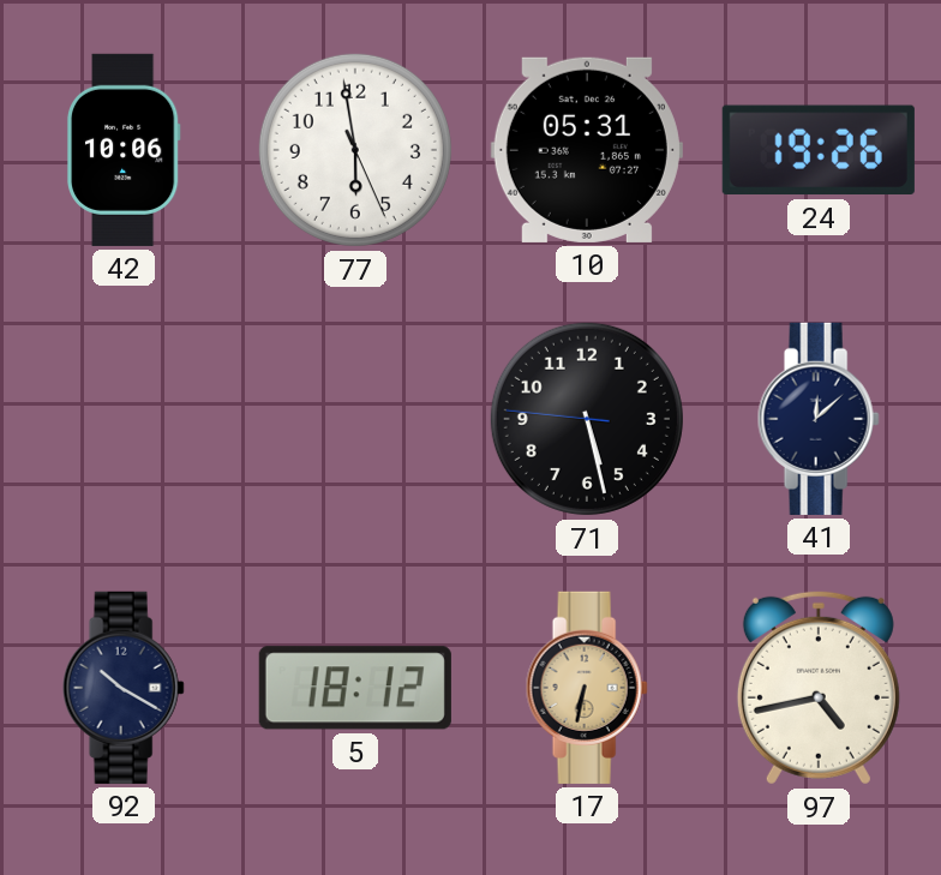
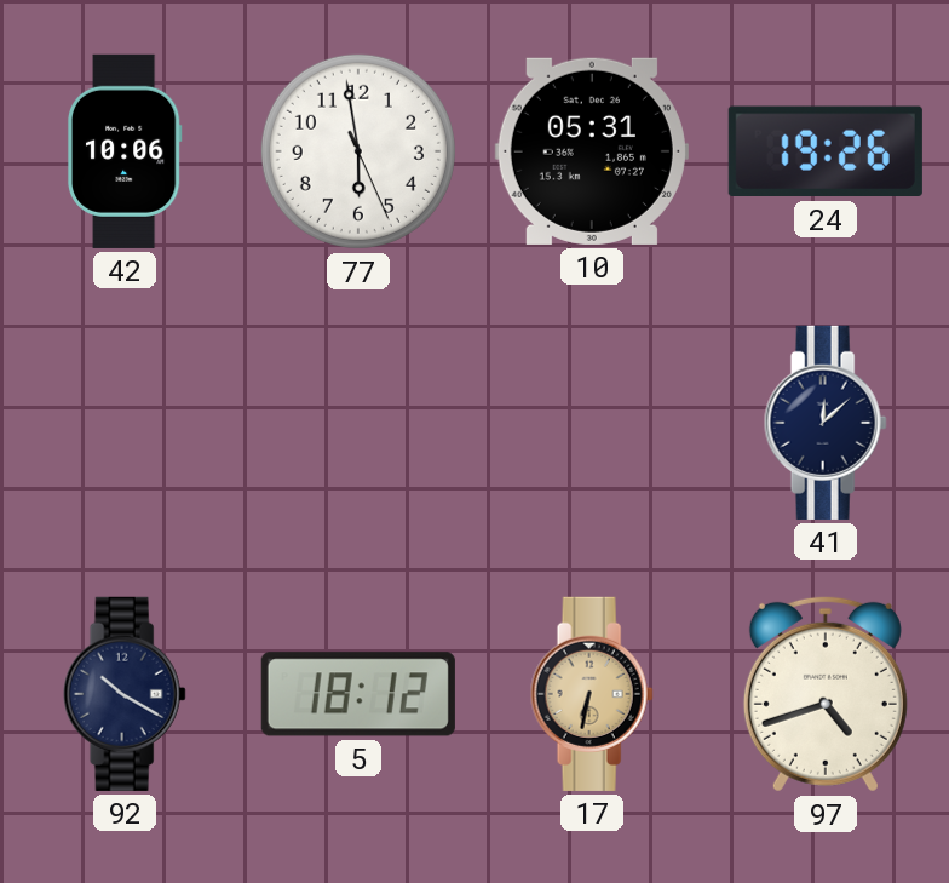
71: 5:27 -> none (587, 419)
97: 4:43 -> 4:42 (826, 694)
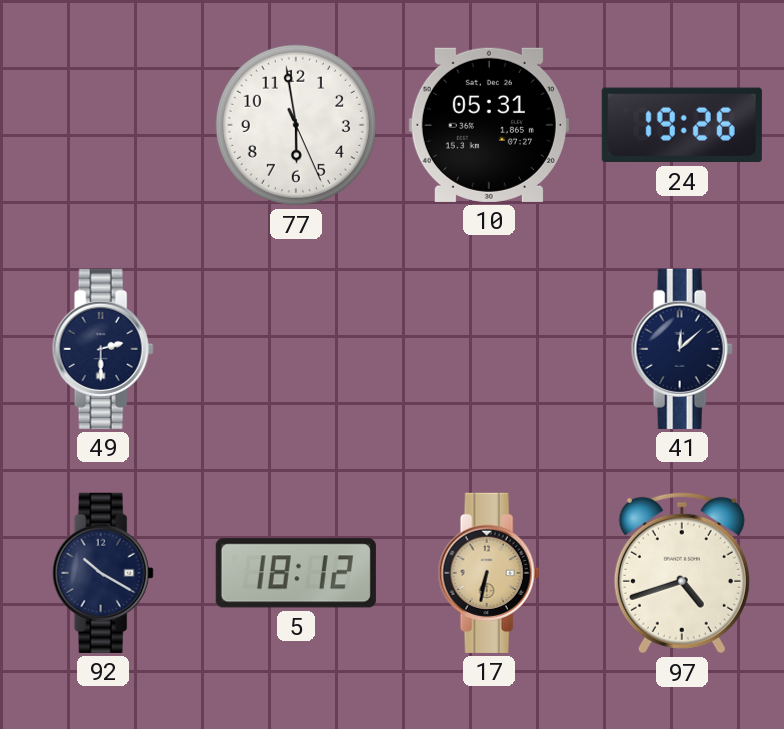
42: 10:06 -> none (125, 151)
49: none -> 2:30 (103, 349)
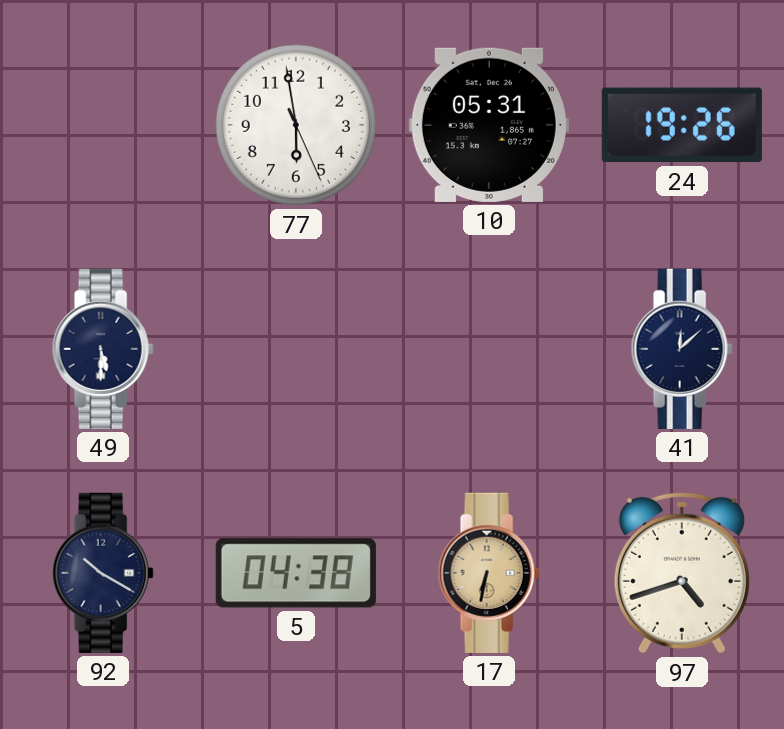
49: 2:30 -> 5:30 (103, 349)
5: 18:12 -> 04:38 (296, 573)
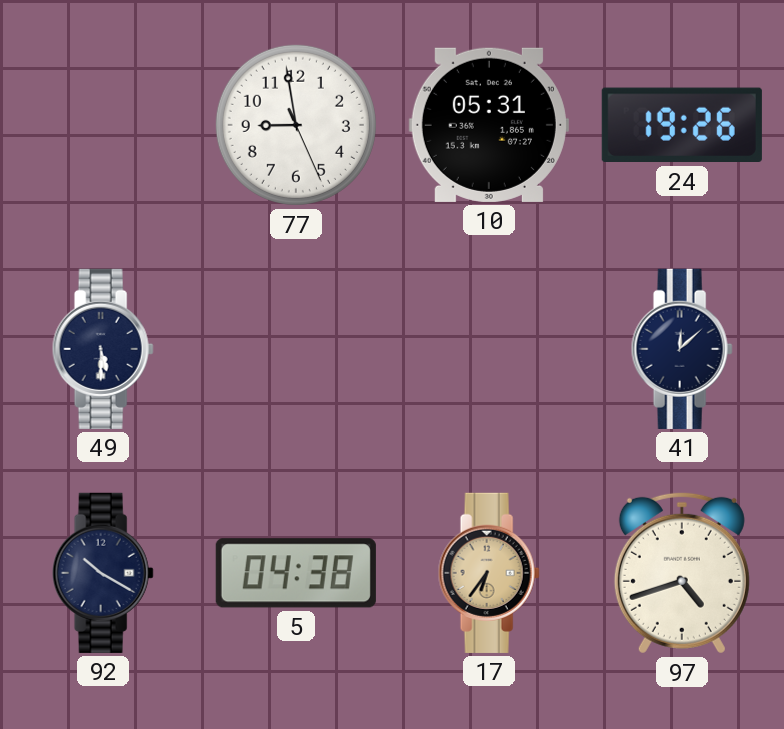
77: 5:58 -> 8:58 (296, 125)
17: 6:32 -> 6:36 (489, 573)
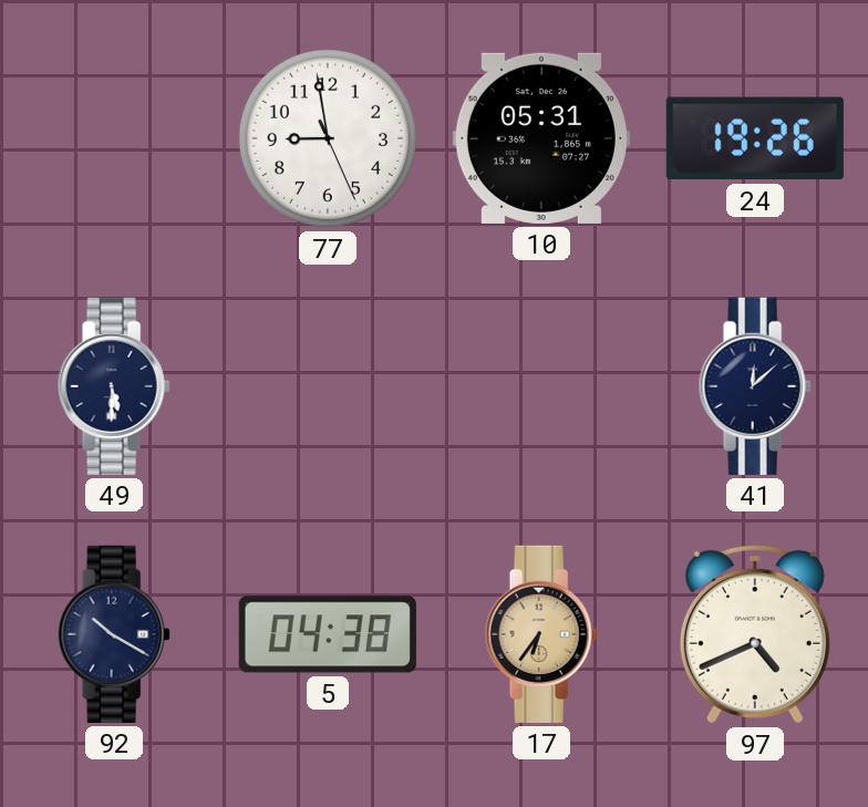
97: 4:42 -> 4:41 (755, 634)
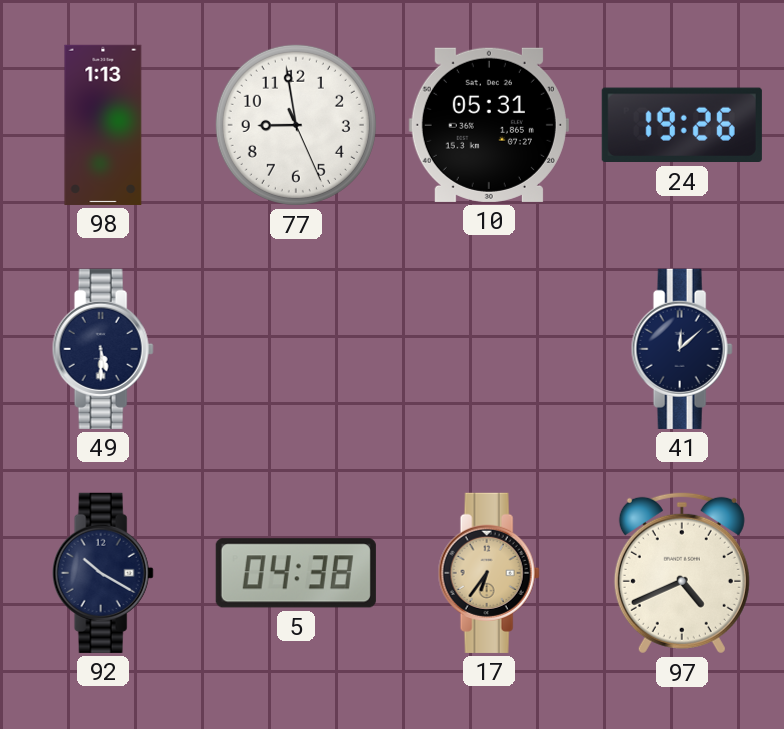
98: none -> 1:13 (103, 125)
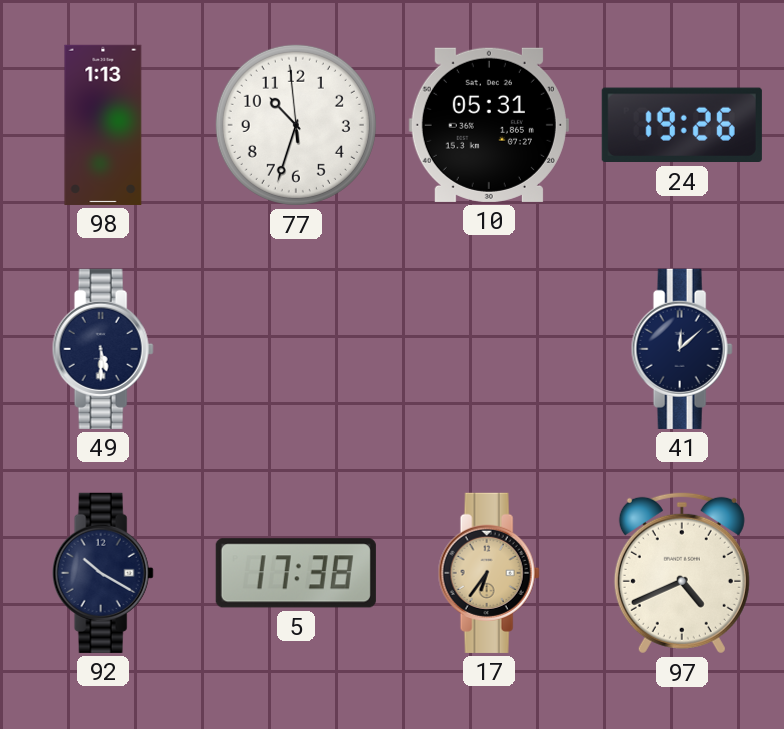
77: 8:58 -> 10:32 (296, 125)
5: 04:38 -> 17:38 (296, 573)
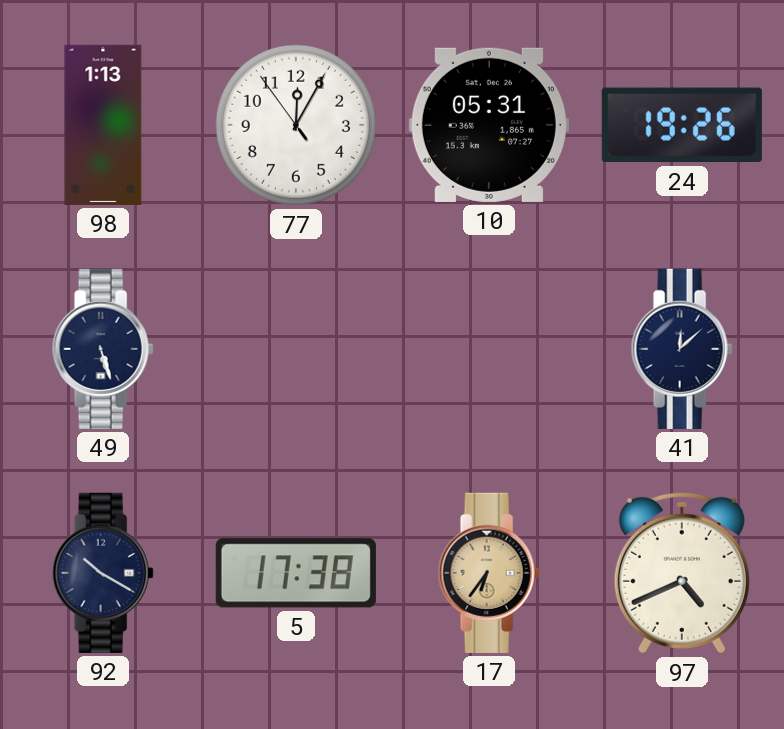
77: 10:32 -> 12:04 (296, 125)
49: 5:30 -> 5:27 (103, 349)
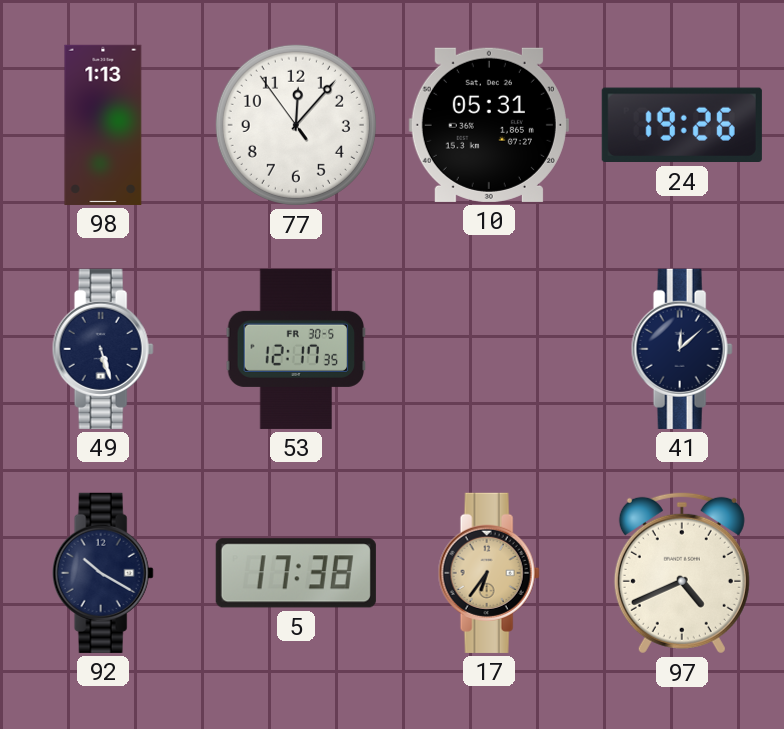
77: 12:04 -> 12:06 (296, 125)
53: none -> 12:17 (296, 349)
